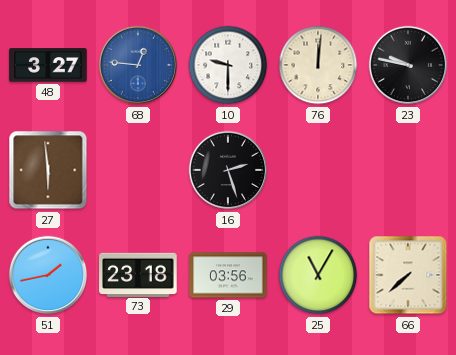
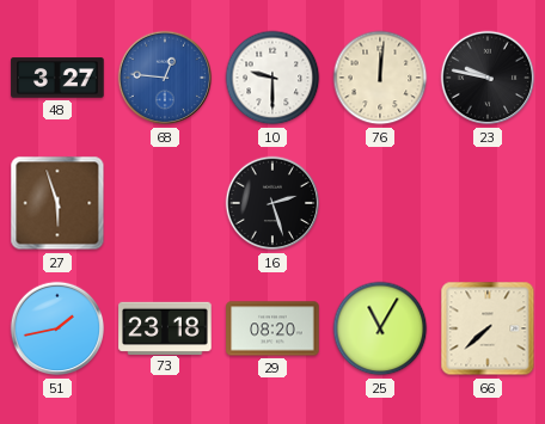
27: 5:59 -> 5:57 (57, 203)
29: 03:56 -> 08:20 (272, 328)
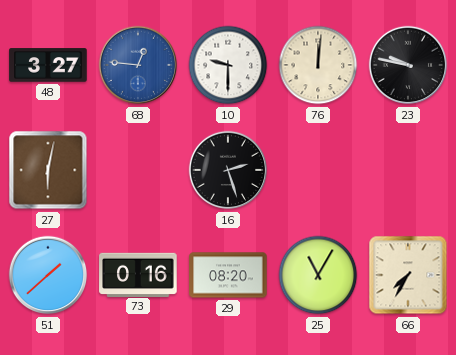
27: 5:57 -> 6:02 (48, 170)
51: 1:43 -> 1:38 (48, 275)
73: 23:18 -> 0:16 (138, 274)
66: 7:38 -> 7:35 (408, 275)
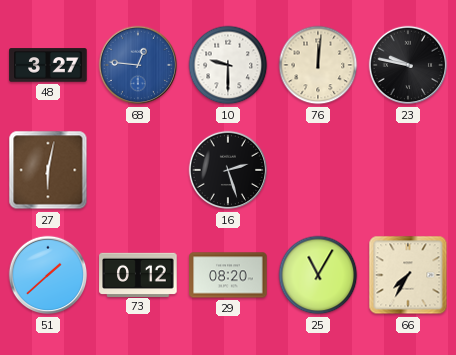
73: 0:16 -> 0:12 (138, 274)
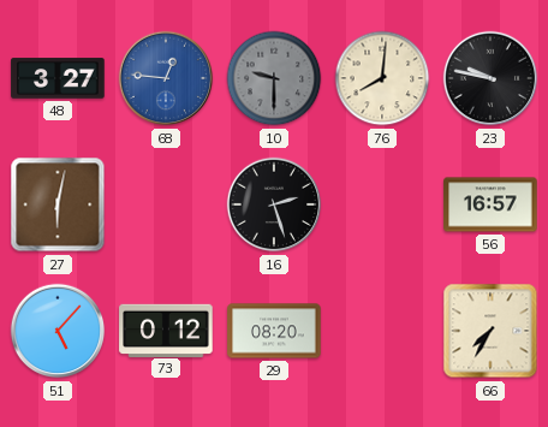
10 dial: white -> grey (274, 78)
76: 12:01 -> 8:01 (382, 78)
56: none -> 16:57 (490, 204)
51: 1:38 -> 5:07 (58, 331)
25: 11:05 -> none (318, 275)
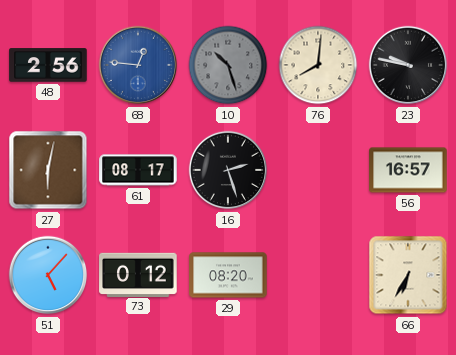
48: 3:27 -> 2:56 (48, 65)
10: 9:30 -> 10:27 (228, 65)
61: none -> 08:17 (138, 170)
66: 7:35 -> 6:35 (408, 275)
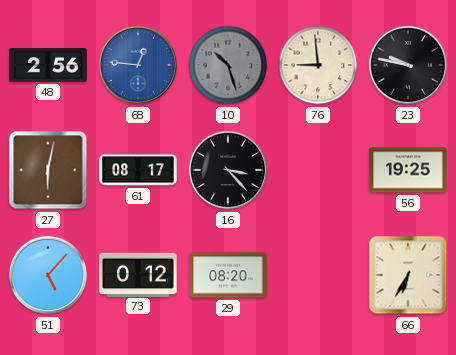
76: 8:01 -> 8:59 (318, 65)
16: 2:27 -> 3:23 (228, 170)
56: 16:57 -> 19:25 (408, 170)
